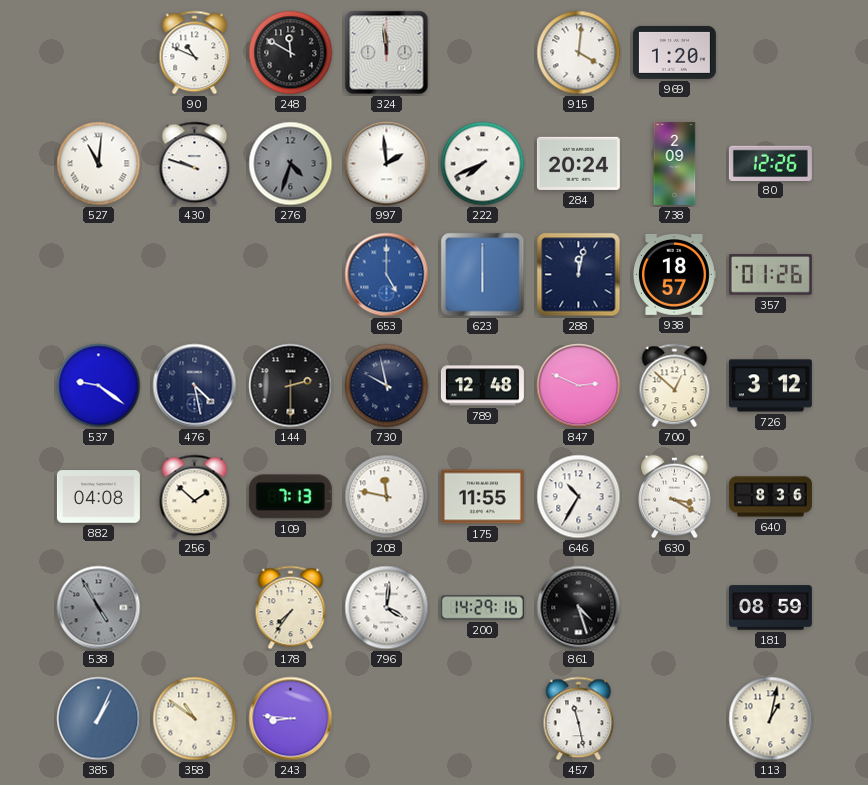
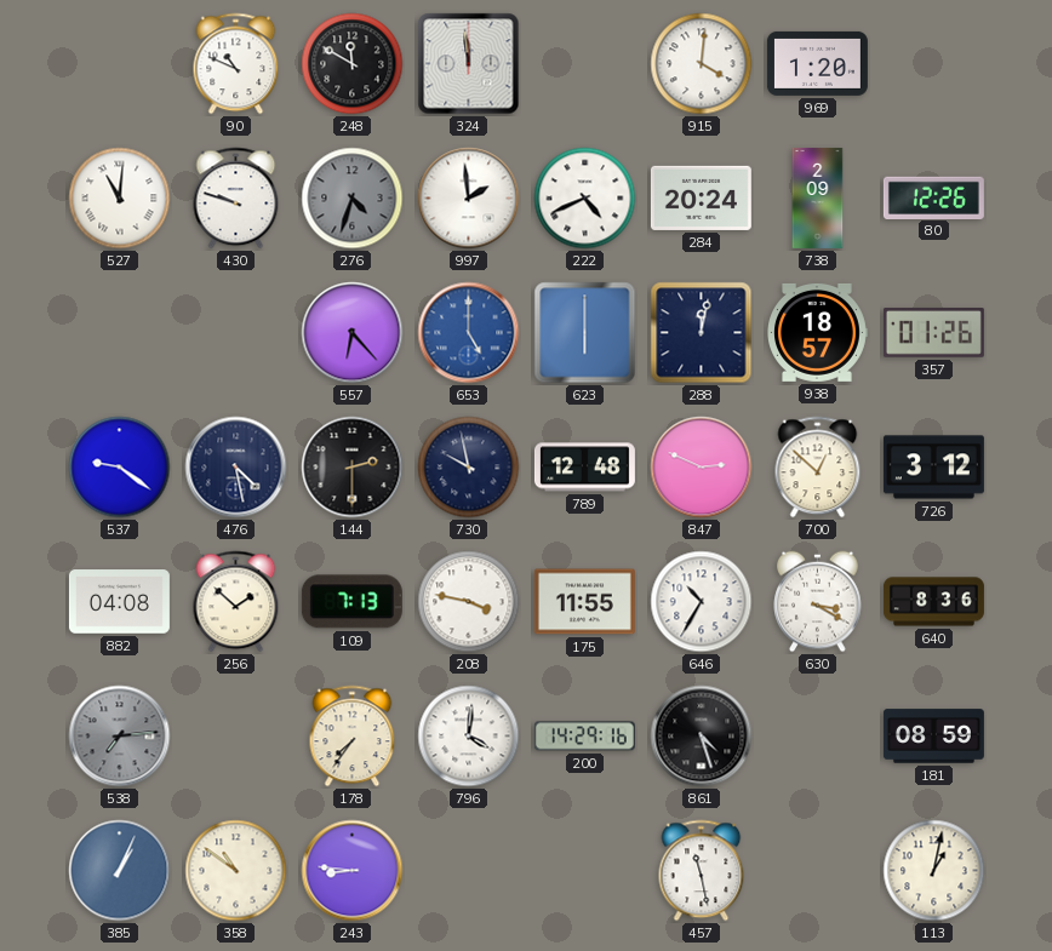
222: 7:41 -> 4:41 (585, 199)
557: none -> 6:23 (353, 333)
208: 11:47 -> 3:47 (469, 602)
538: 4:55 -> 7:14 (120, 737)
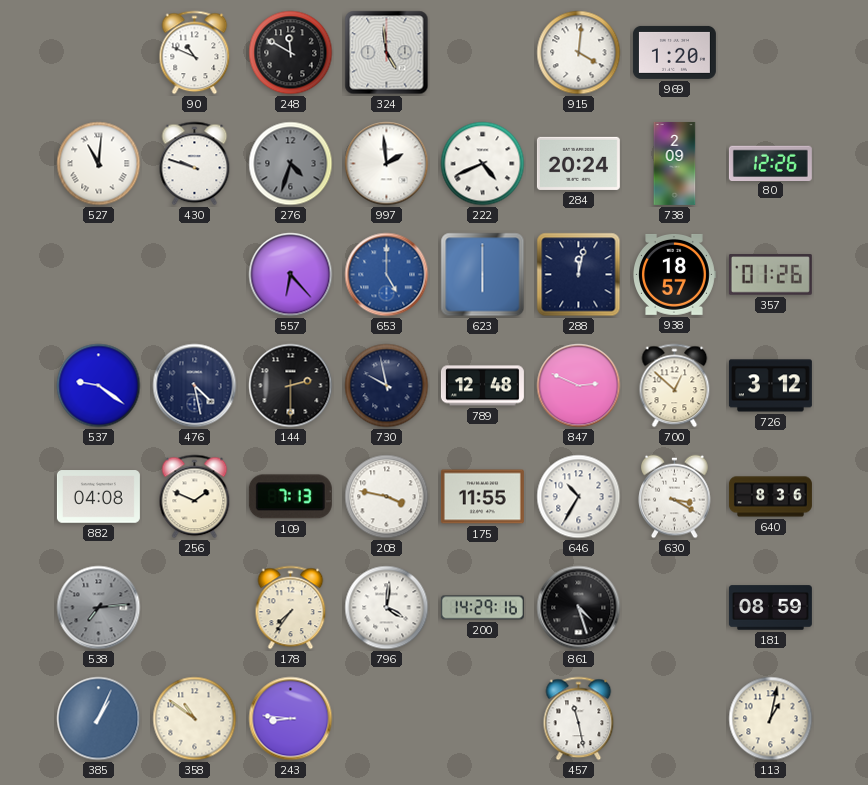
324: 11:59 -> 4:59 (387, 53)
256: 1:52 -> 1:49 (195, 497)
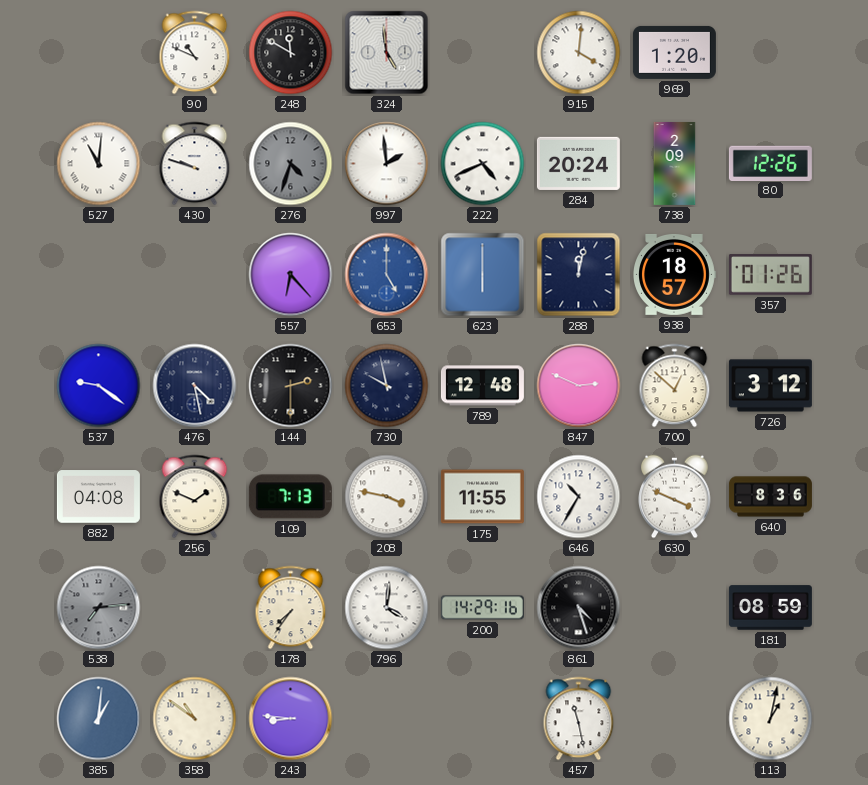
630: 3:20 -> 3:49 (675, 497)
385: 1:04 -> 1:01 (99, 719)
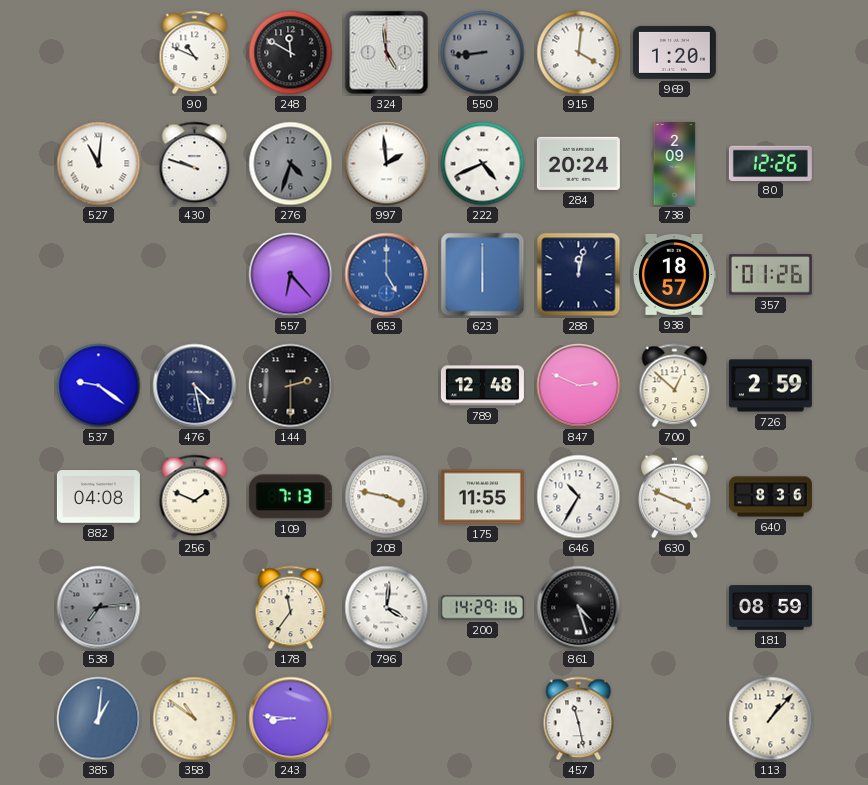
550: none -> 8:44 (483, 53)
730: 9:58 -> none (387, 386)
726: 3:12 -> 2:59 (770, 386)
178: 7:36 -> 11:36 (291, 608)
113: 1:02 -> 1:07 (771, 719)
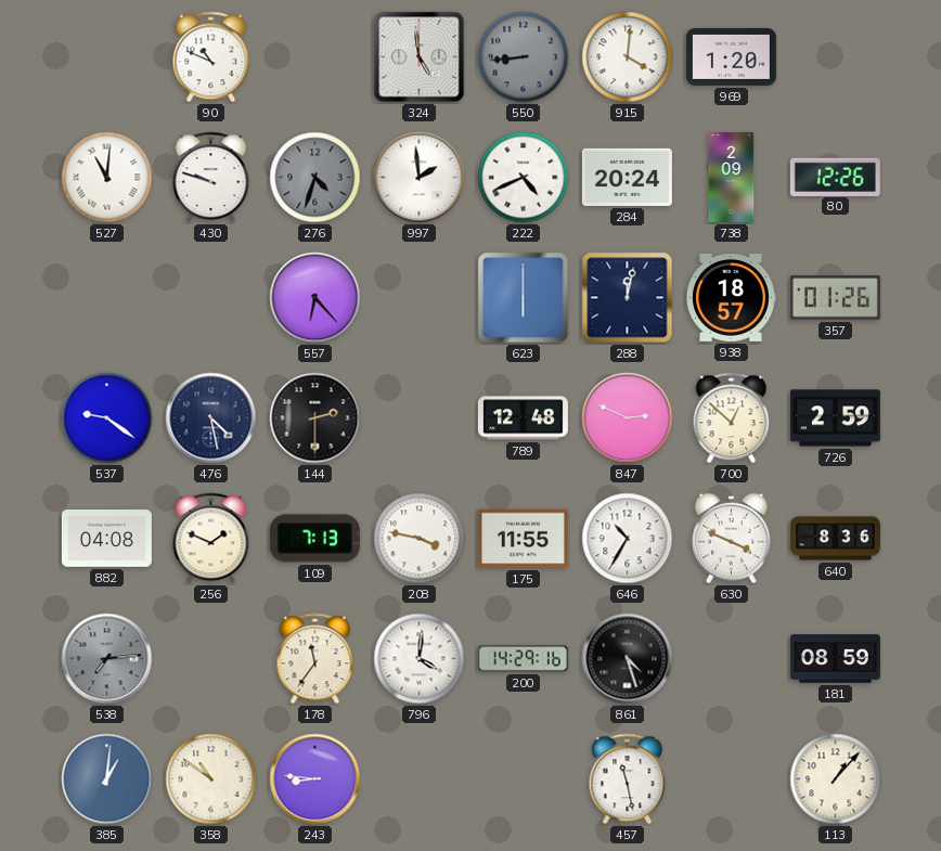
248: 11:50 -> none (291, 53)
653: 5:00 -> none (387, 275)
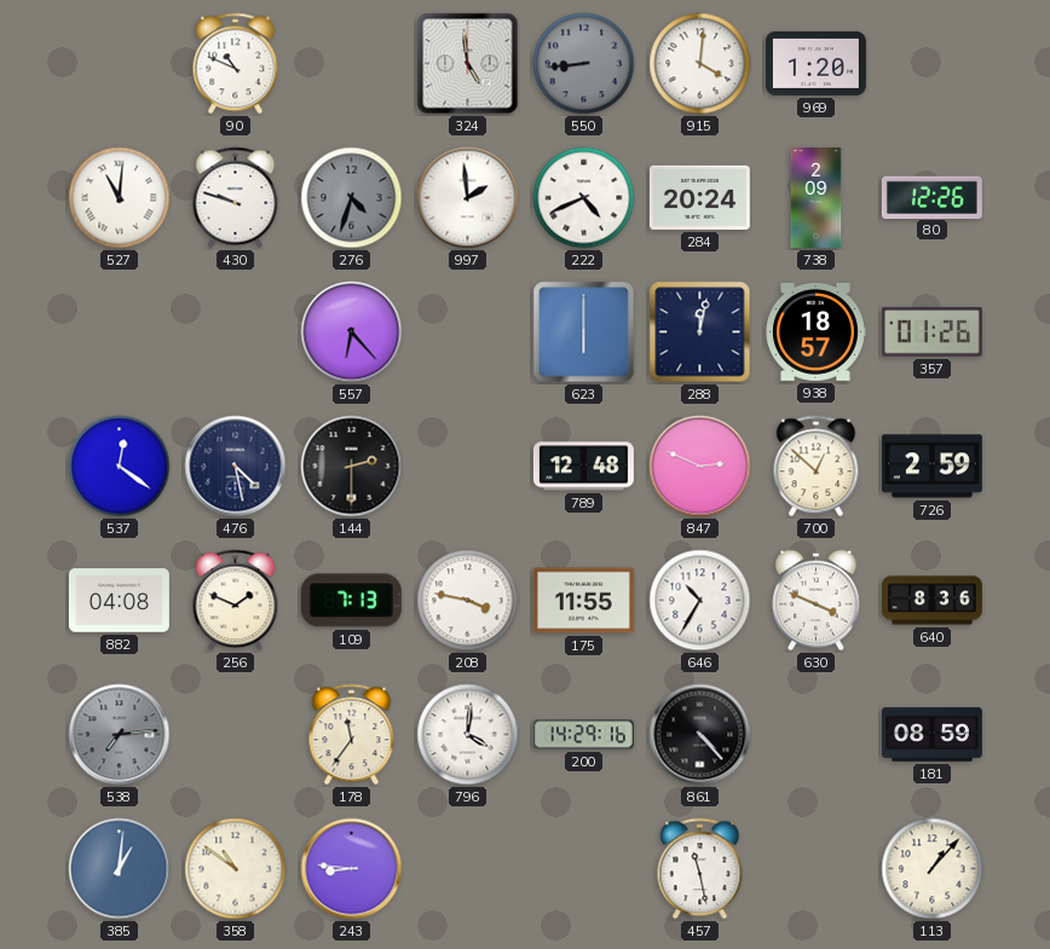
537: 9:21 -> 12:21 (120, 467)
861: 4:27 -> 4:23 (700, 735)
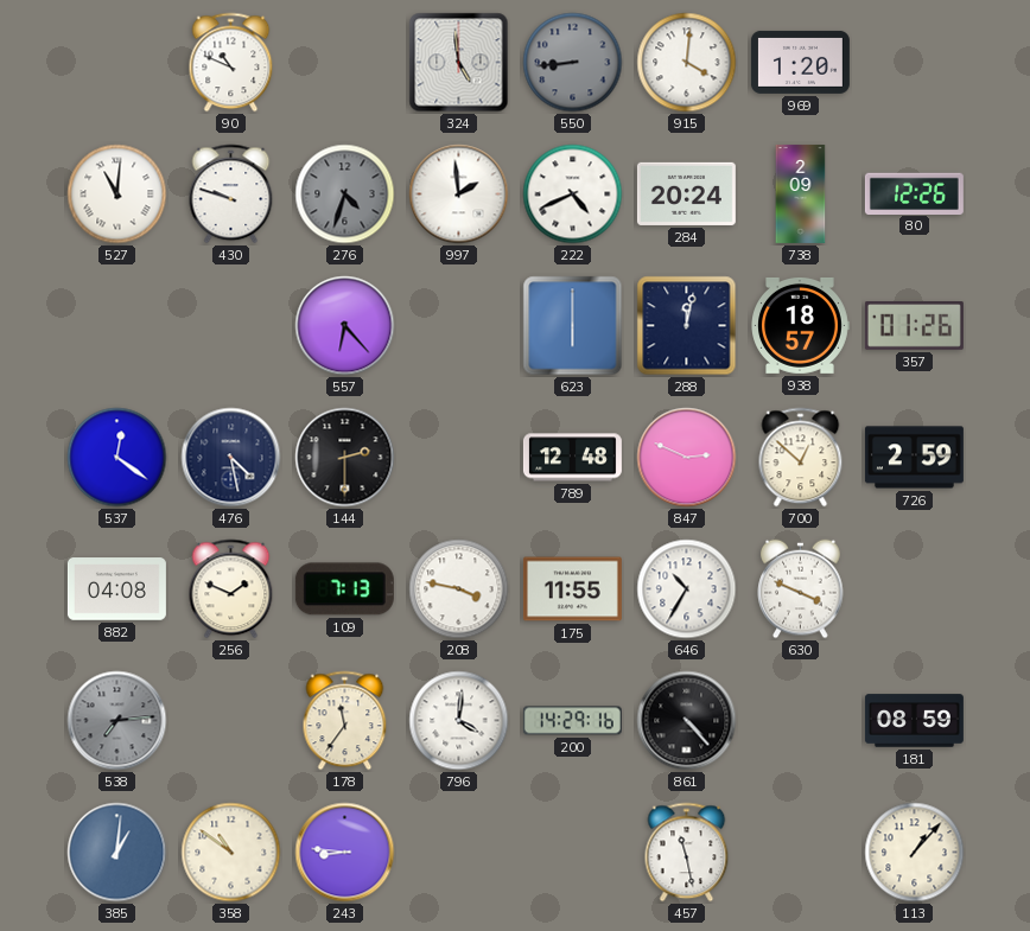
640: 8:36 -> none (931, 601)
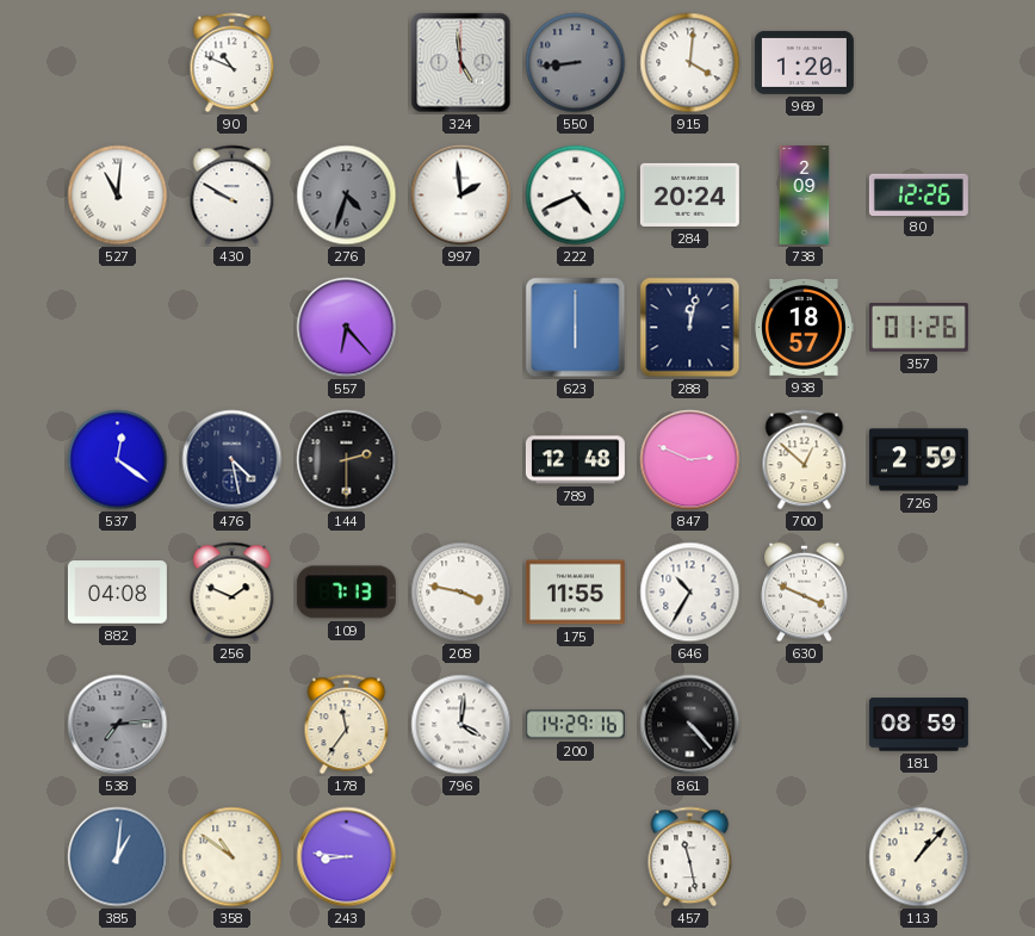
430: 9:48 -> 9:50 (233, 196)
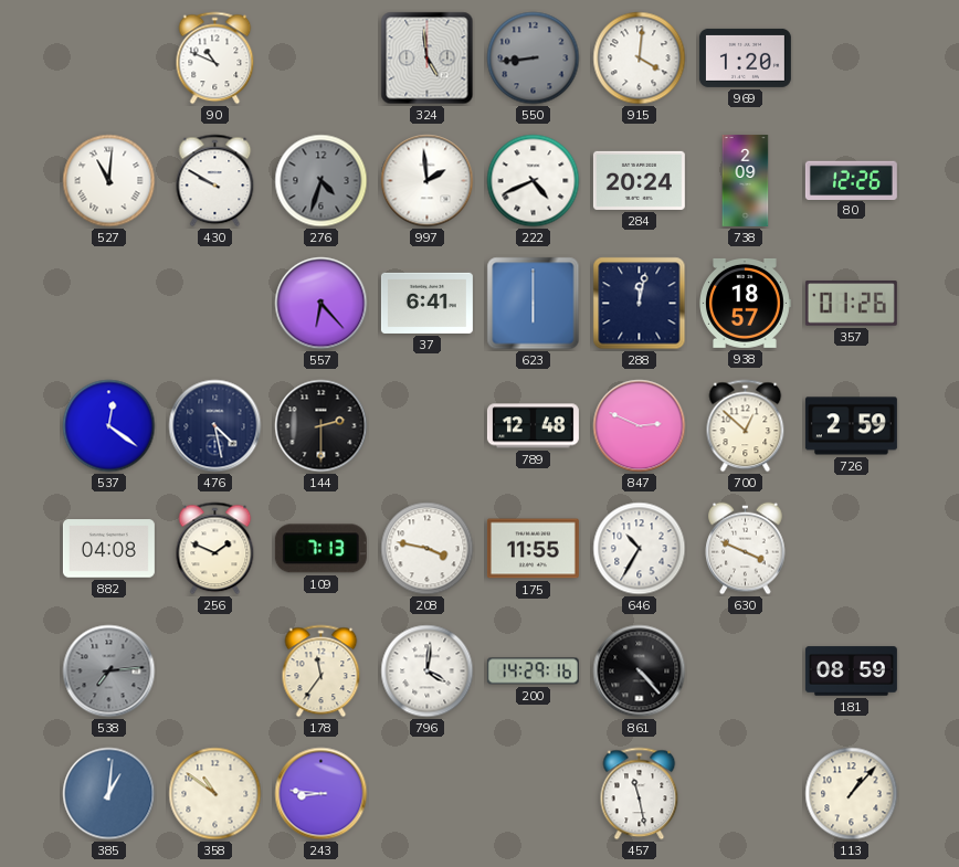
37: none -> 6:41 (426, 303)
